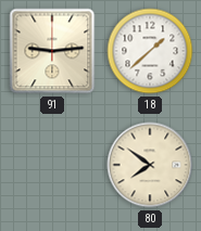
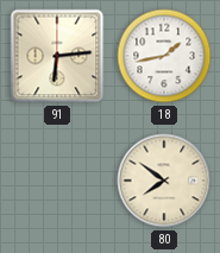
91: 9:14 -> 6:14 (57, 56)
18: 1:38 -> 1:43 (164, 56)
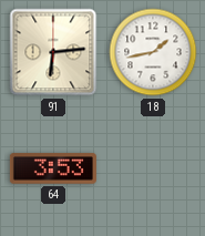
64: none -> 3:53 (53, 168)
80: 7:51 -> none (164, 181)
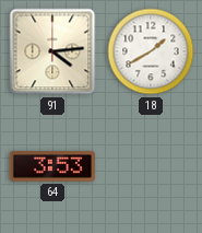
91: 6:14 -> 4:14 (52, 51)
18: 1:43 -> 1:40 (151, 51)
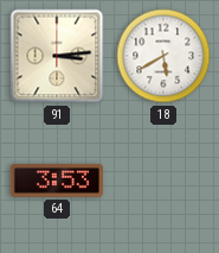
91: 4:14 -> 3:14 (57, 56)
18: 1:40 -> 5:40 (163, 56)
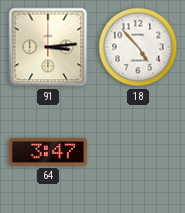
18: 5:40 -> 4:53 (138, 47)
64: 3:53 -> 3:47 (48, 152)
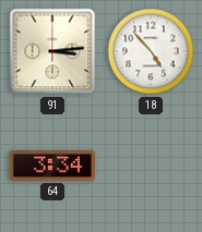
64: 3:47 -> 3:34 (52, 166)
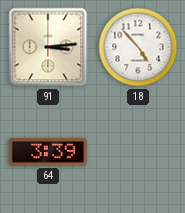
64: 3:34 -> 3:39 (48, 152)
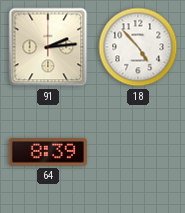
91: 3:14 -> 2:14 (48, 47)
64: 3:39 -> 8:39 (48, 152)
